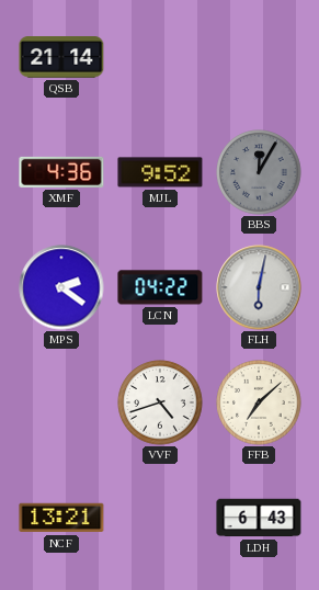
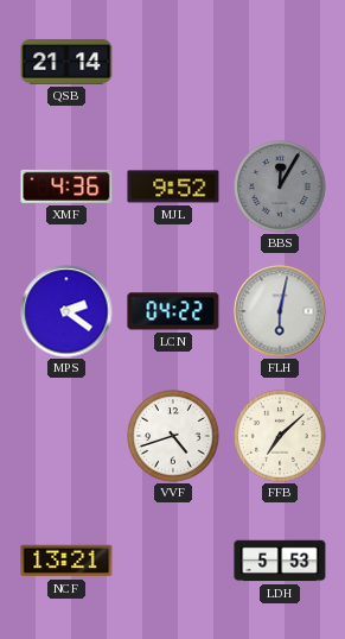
LDH: 6:43 -> 5:53 (280, 561)
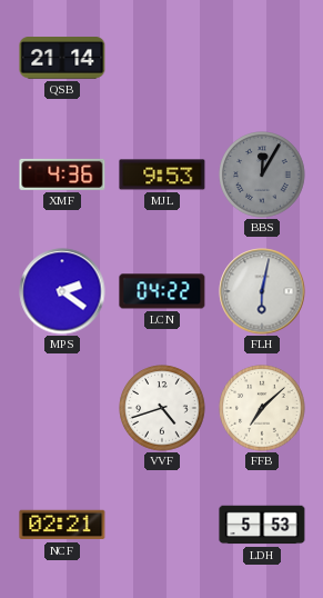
MJL: 9:52 -> 9:53 (162, 175)
NCF: 13:21 -> 02:21 (62, 525)
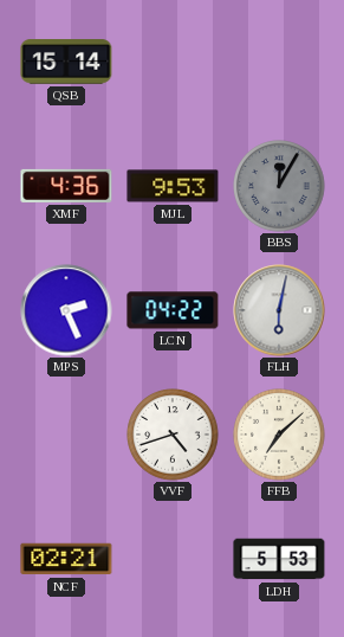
QSB: 21:14 -> 15:14 (66, 63)
MPS: 2:21 -> 2:26 (66, 310)
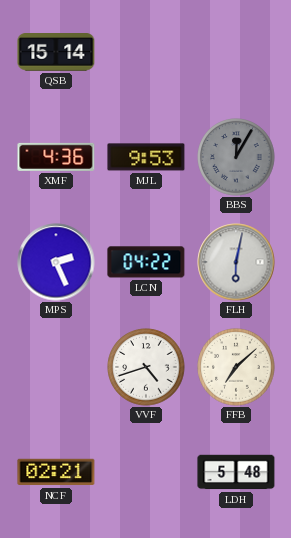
LDH: 5:53 -> 5:48 (236, 472)
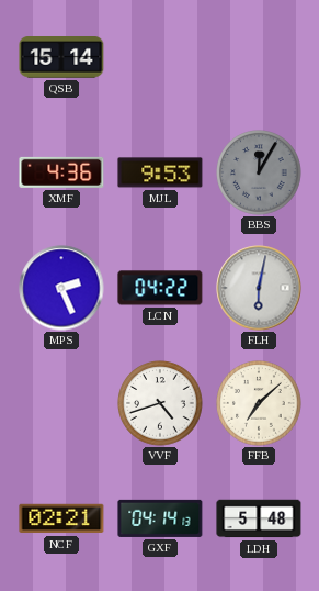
GXF: none -> 04:14 (160, 518)
